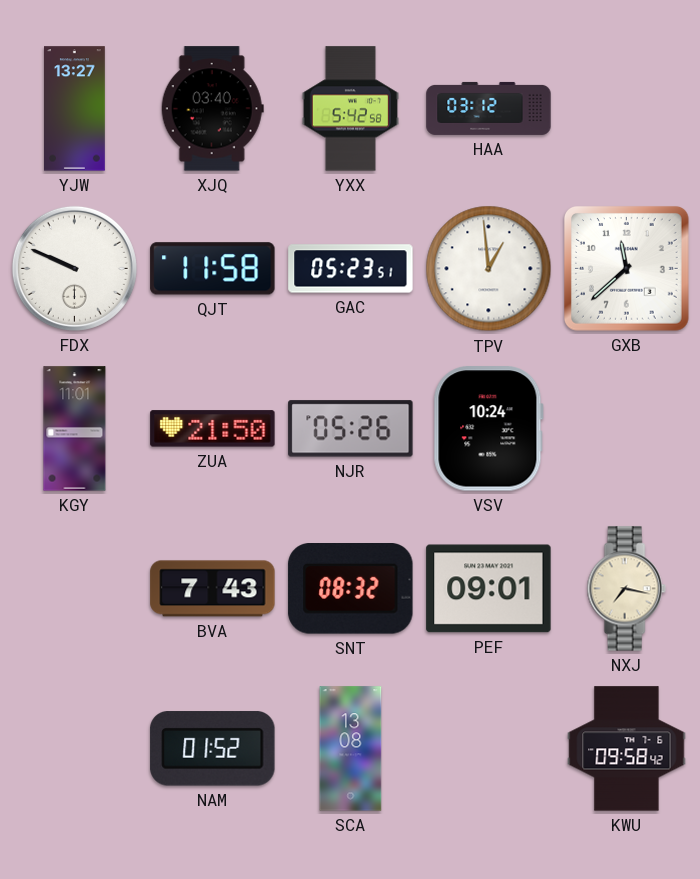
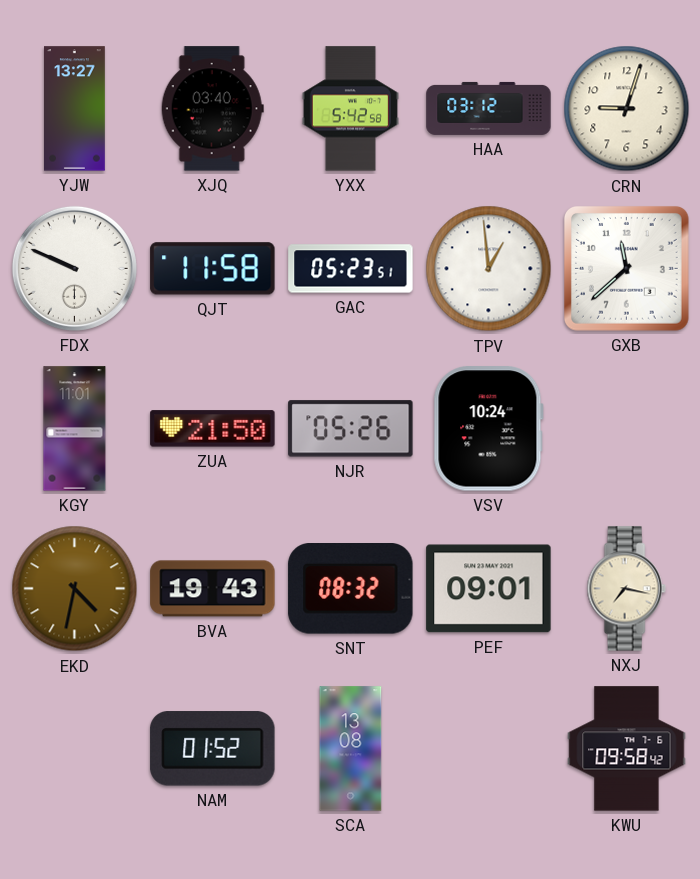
CRN: none -> 9:03 (627, 109)
EKD: none -> 4:32 (75, 589)
BVA: 7:43 -> 19:43 (213, 589)
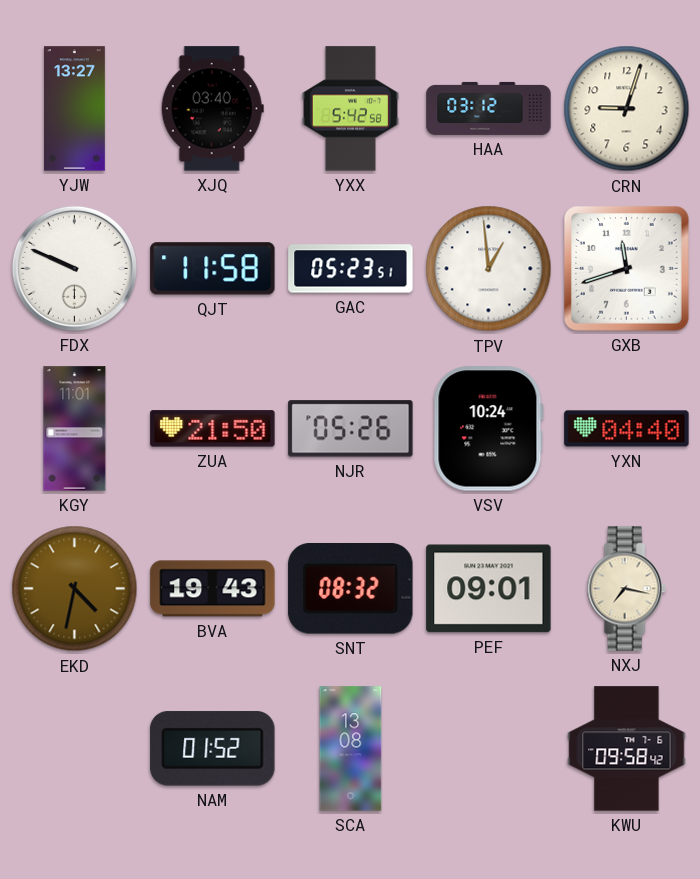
GXB: 11:38 -> 11:42 (627, 269)
YXN: none -> 04:40 (627, 429)
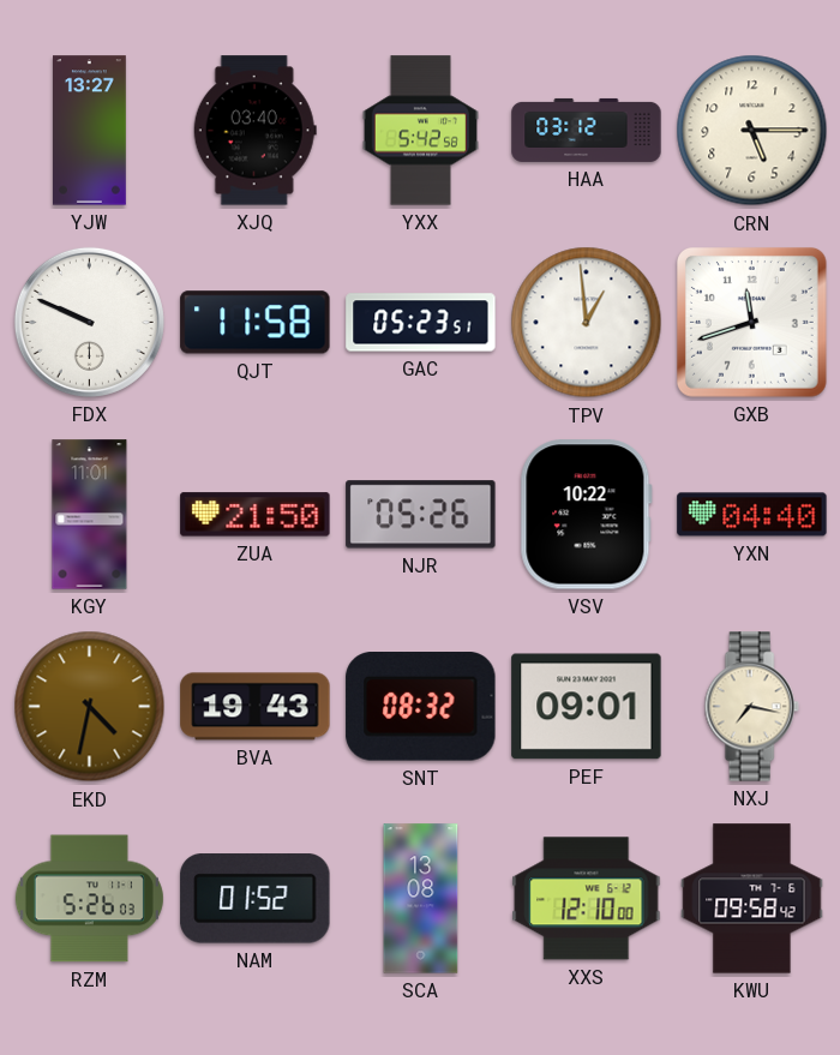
CRN: 9:03 -> 5:15 (752, 131)
VSV: 10:24 -> 10:22 (586, 515)
RZM: none -> 5:26 (89, 899)
XXS: none -> 12:10 (587, 899)
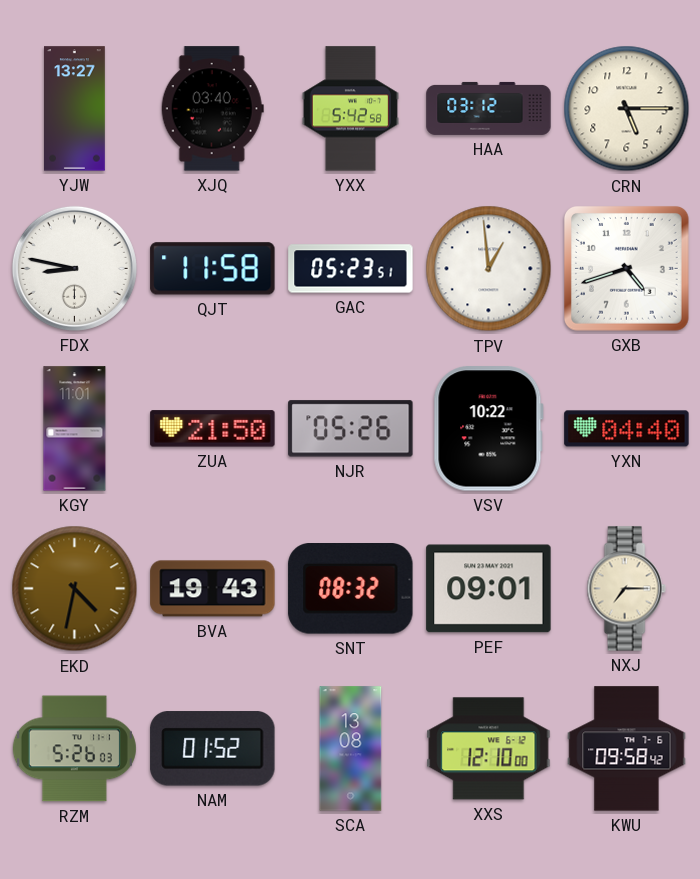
FDX: 9:49 -> 8:47 (74, 268)
GXB: 11:42 -> 4:42 (627, 269)
NXJ: 7:17 -> 7:15 (626, 589)
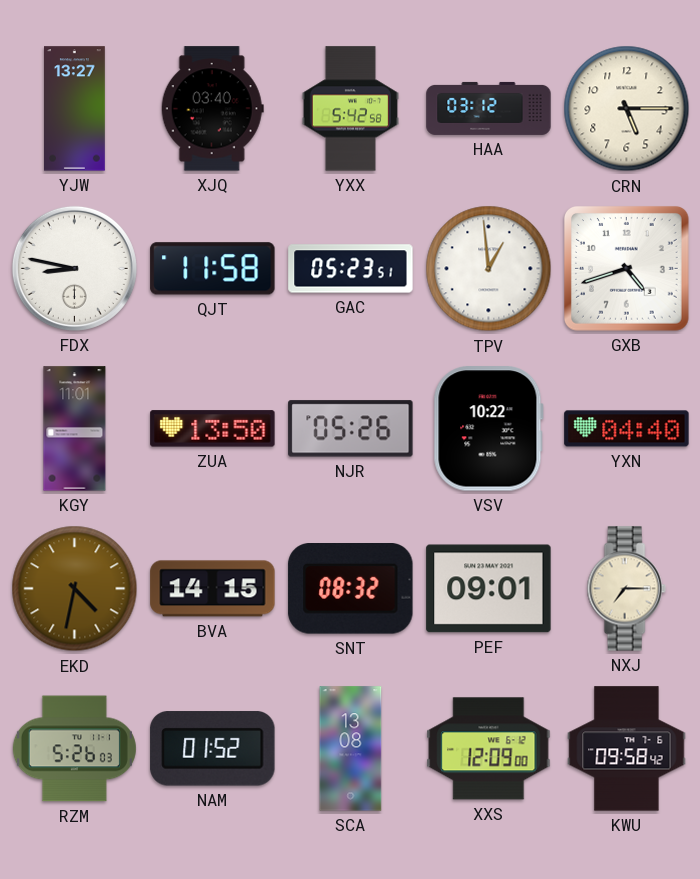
ZUA: 21:50 -> 13:50 (213, 429)
BVA: 19:43 -> 14:15 (213, 589)
XXS: 12:10 -> 12:09 (489, 749)
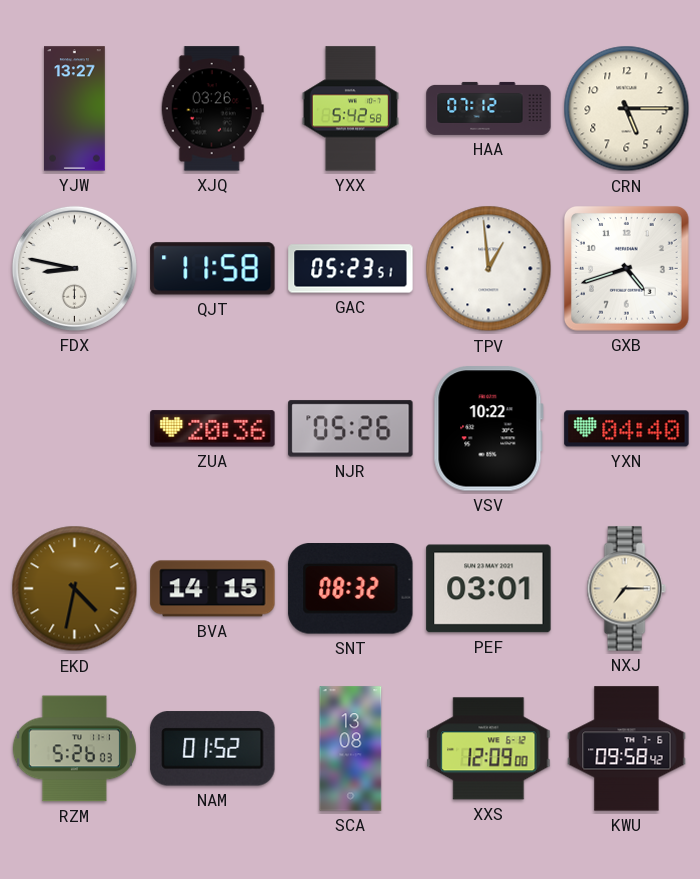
XJQ: 03:40 -> 03:26 (212, 109)
HAA: 03:12 -> 07:12 (489, 108)
KGY: 11:01 -> none (75, 429)
ZUA: 13:50 -> 20:36 (213, 429)
PEF: 09:01 -> 03:01 (489, 589)
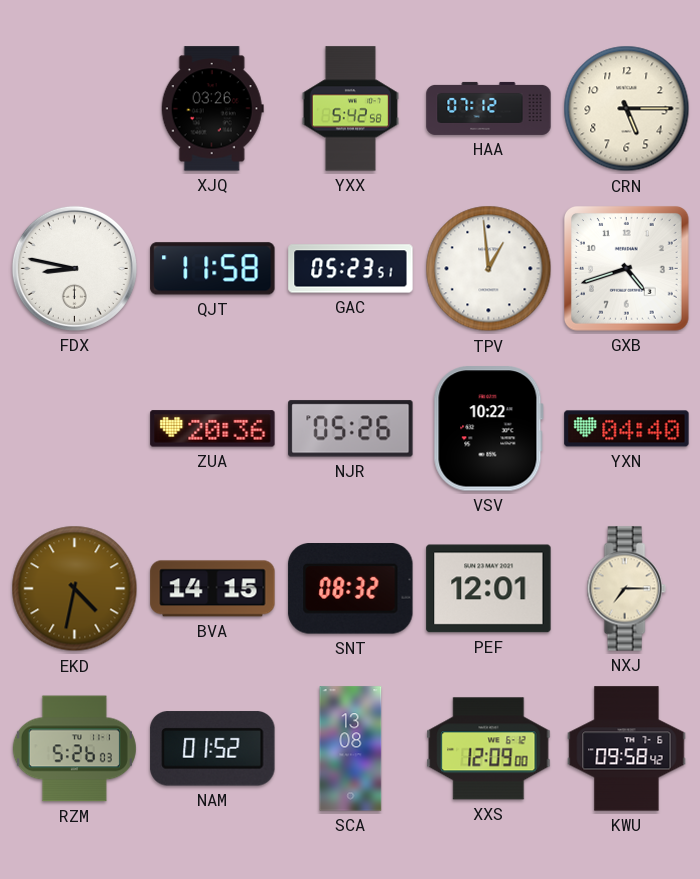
YJW: 13:27 -> none (75, 109)
PEF: 03:01 -> 12:01 (489, 589)
